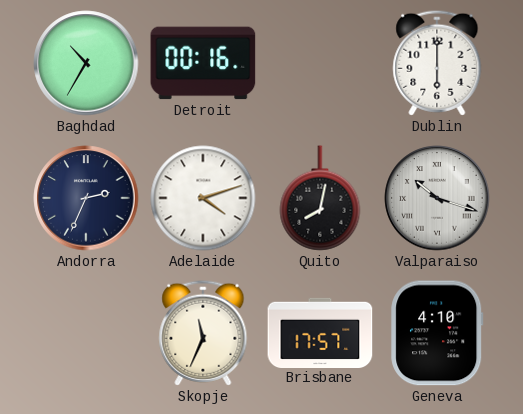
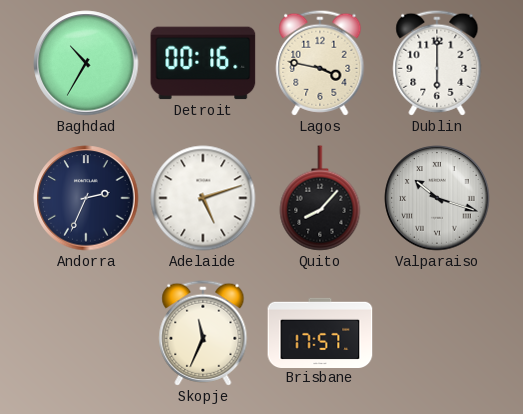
Lagos: none -> 3:47 (320, 63)
Adelaide: 4:12 -> 5:12 (203, 198)
Quito: 8:02 -> 8:07 (320, 198)
Geneva: 4:10 -> none (437, 333)
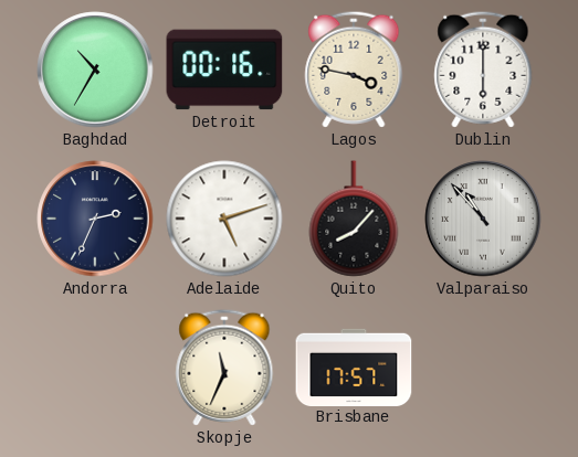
Valparaiso: 10:18 -> 10:53 (483, 219)
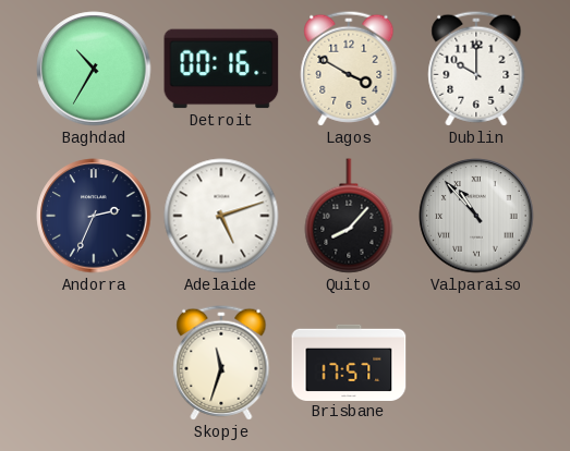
Lagos: 3:47 -> 3:50 (349, 69)
Dublin: 6:00 -> 10:00 (476, 69)
Skopje: 11:34 -> 11:33 (221, 363)
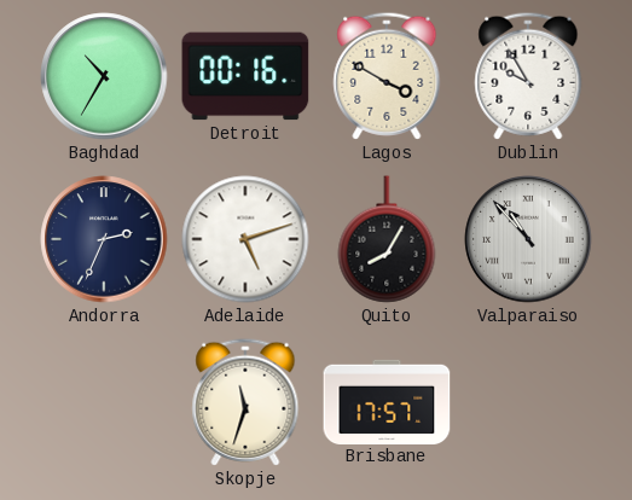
Dublin: 10:00 -> 9:55 (528, 76)
Quito: 8:07 -> 8:05 (387, 239)
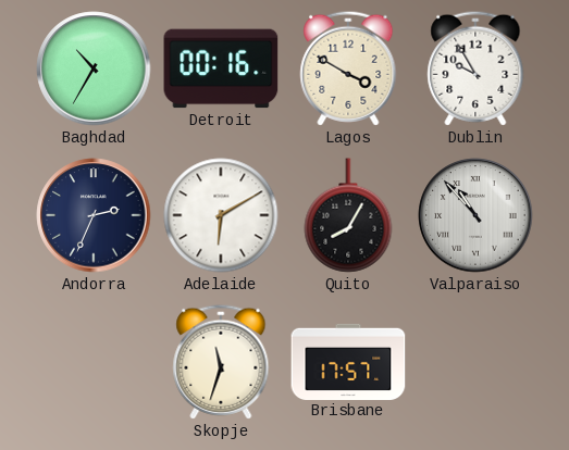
Adelaide: 5:12 -> 6:10 (221, 215)
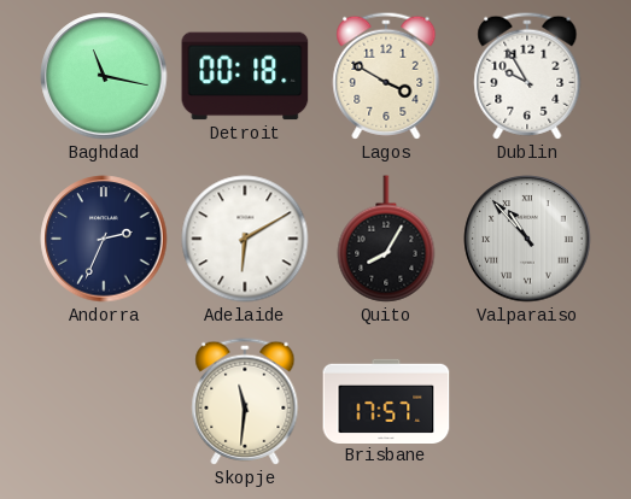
Baghdad: 10:35 -> 11:17 (104, 76)
Detroit: 00:16 -> 00:18 (245, 76)
Skopje: 11:33 -> 11:31 (245, 401)
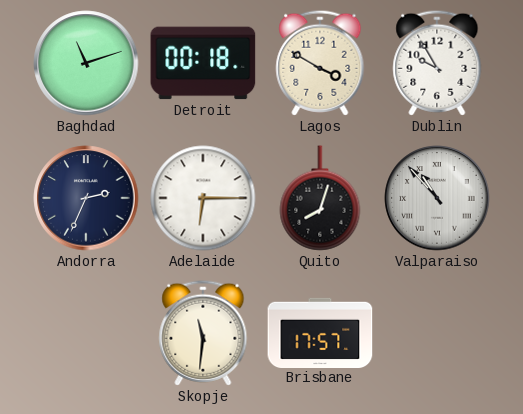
Baghdad: 11:17 -> 11:12 (86, 63)
Adelaide: 6:10 -> 6:15 (203, 198)
Quito: 8:05 -> 8:03 (320, 198)
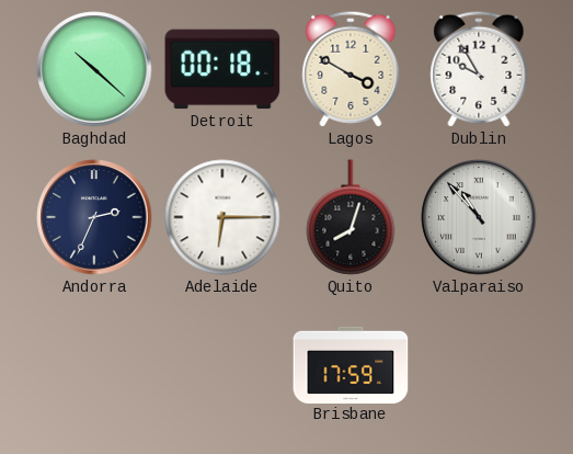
Baghdad: 11:12 -> 10:22 (94, 69)
Skopje: 11:31 -> none (203, 333)
Brisbane: 17:57 -> 17:59 (351, 364)
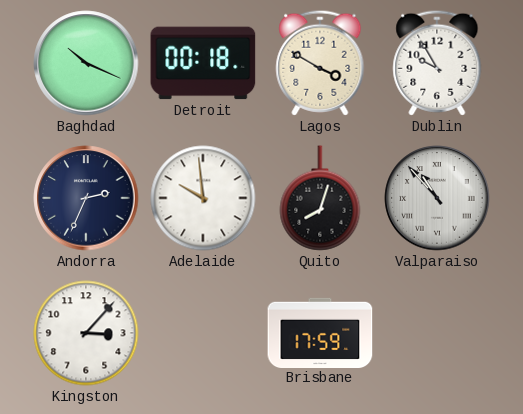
Baghdad: 10:22 -> 10:19 (86, 63)
Adelaide: 6:15 -> 9:59 (203, 198)
Kingston: none -> 3:07 (86, 333)
